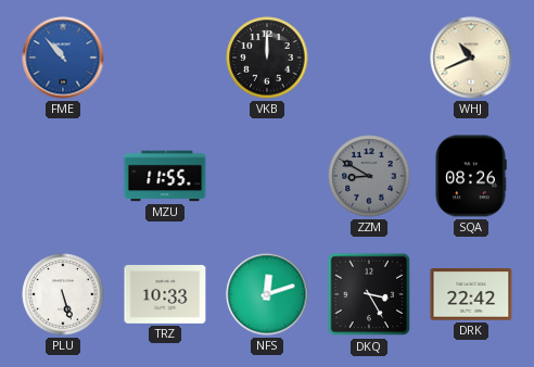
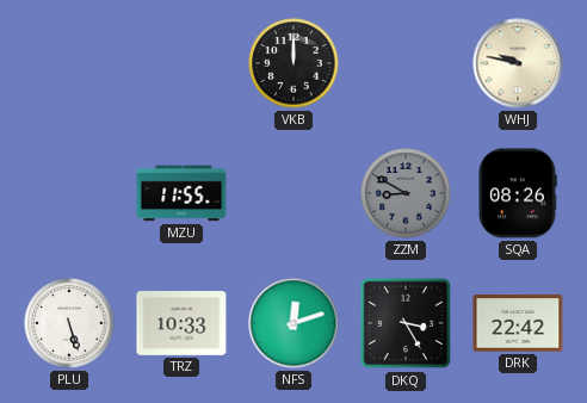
FME: 10:53 -> none (63, 58)
WHJ: 10:41 -> 9:47 (518, 63)
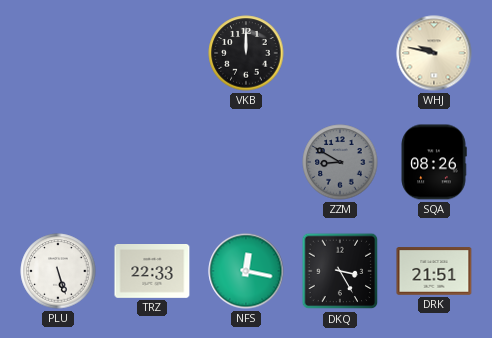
MZU: 11:55 -> none (181, 193)
TRZ: 10:33 -> 22:33 (152, 272)
NFS: 12:12 -> 12:17 (246, 271)
DRK: 22:42 -> 21:51 (434, 271)
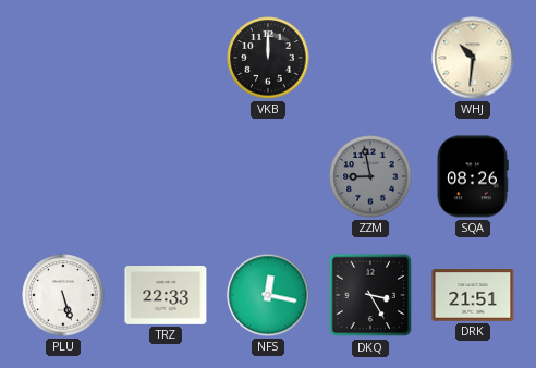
WHJ: 9:47 -> 10:31 (473, 58)
ZZM: 8:50 -> 8:58 (370, 176)
